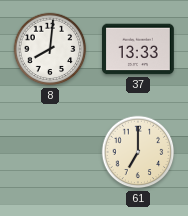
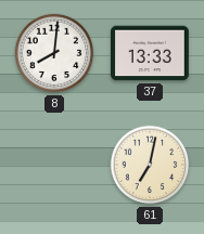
61: 7:00 -> 7:02 (150, 165)
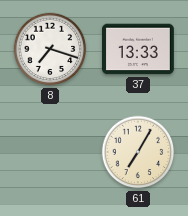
8: 8:01 -> 7:18 (50, 49)
61: 7:02 -> 7:05 (138, 152)
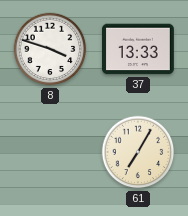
8: 7:18 -> 3:48 (50, 49)
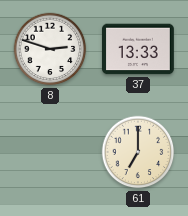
8: 3:48 -> 2:48 (50, 49)
61: 7:05 -> 7:00 (138, 152)
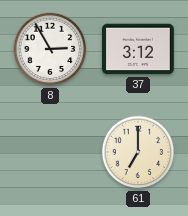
8: 2:48 -> 2:55 (50, 49)
37: 13:33 -> 3:12 (139, 49)
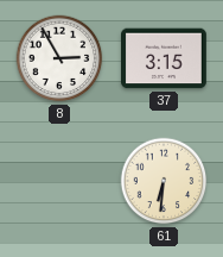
37: 3:12 -> 3:15 (165, 58)
61: 7:00 -> 6:31 (164, 181)
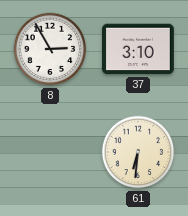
37: 3:15 -> 3:10 (139, 49)
